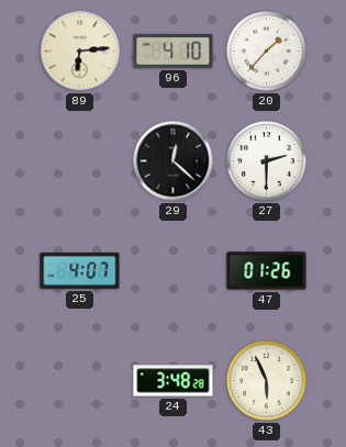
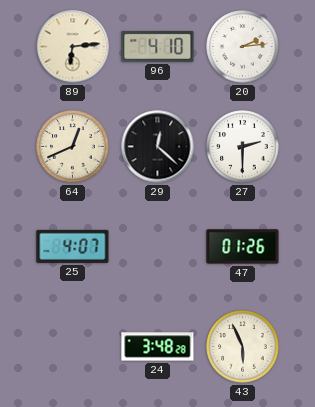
20: 1:37 -> 2:14 (243, 47)
64: none -> 12:41 (73, 147)
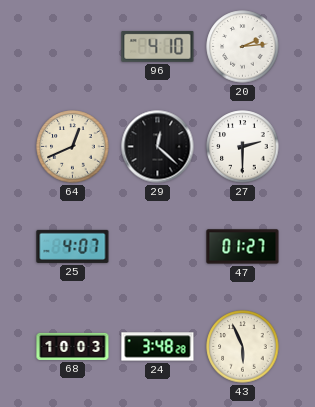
89: 6:14 -> none (73, 47)
47: 01:26 -> 01:27 (243, 247)
68: none -> 10:03 (73, 346)
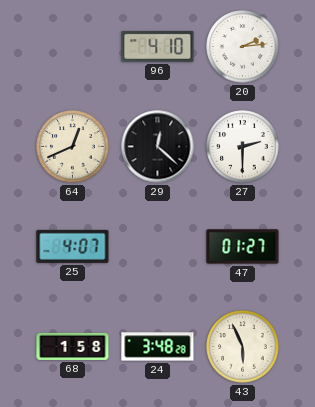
68: 10:03 -> 1:58 (73, 346)
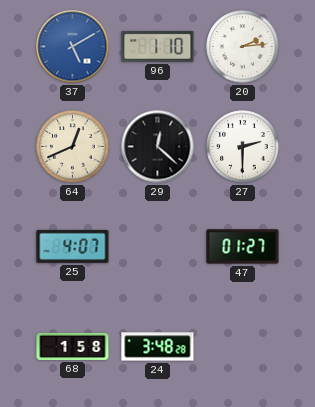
37: none -> 5:10 (73, 47)
96: 4:10 -> 1:10 (158, 46)
43: 5:56 -> none (243, 347)
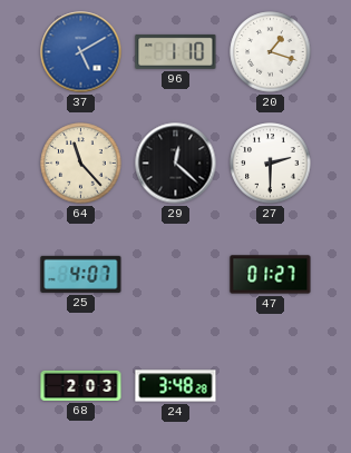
20: 2:14 -> 1:18 (271, 52)
64: 12:41 -> 11:23 (81, 164)
68: 1:58 -> 2:03 (81, 385)
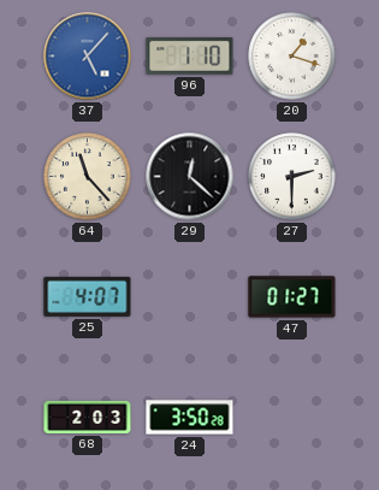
37: 5:10 -> 5:07 (88, 57)
24: 3:48 -> 3:50 (190, 418)
